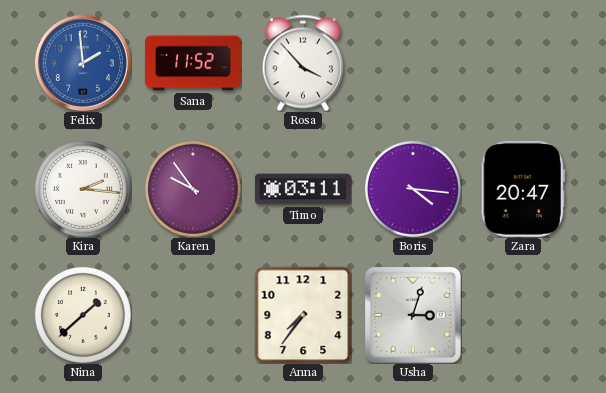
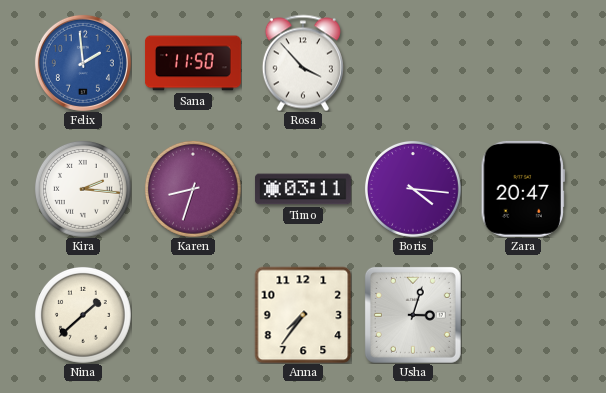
Sana: 11:52 -> 11:50 (193, 63)
Karen: 9:54 -> 8:33 (193, 189)
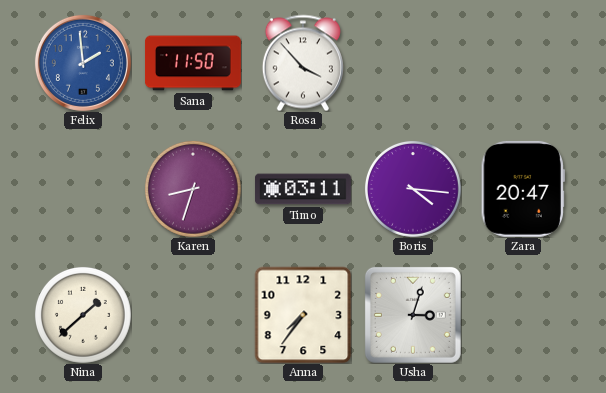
Kira: 2:16 -> none (83, 189)
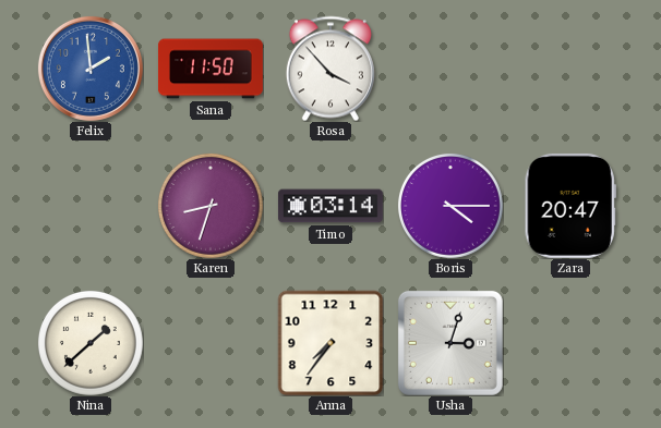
Timo: 03:11 -> 03:14 (330, 206)
Boris: 4:16 -> 4:15 (450, 206)
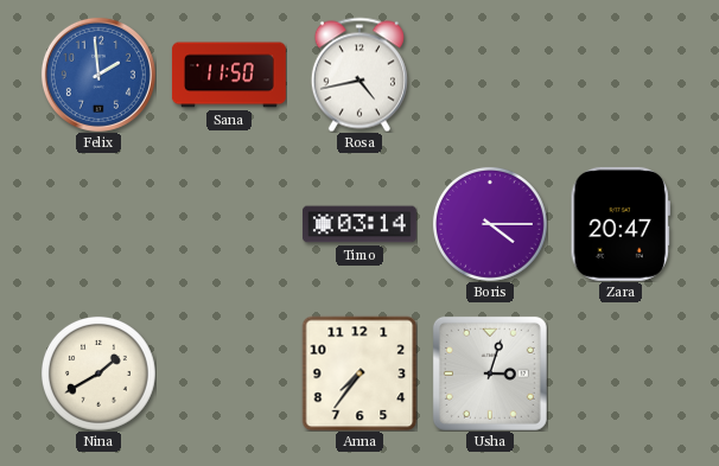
Rosa: 3:53 -> 4:43 (359, 75)
Karen: 8:33 -> none (211, 206)
Nina: 1:38 -> 1:40 (98, 374)
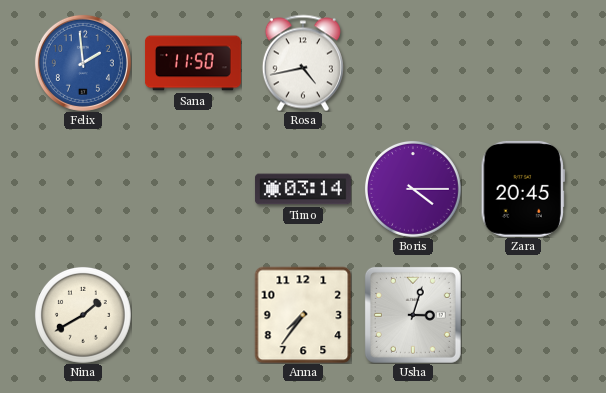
Zara: 20:47 -> 20:45 (523, 189)
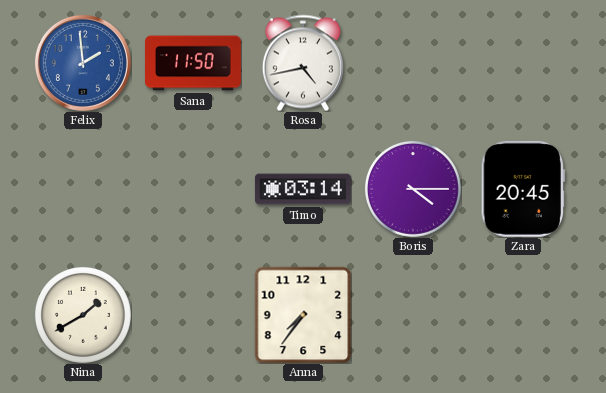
Usha: 3:03 -> none (413, 315)
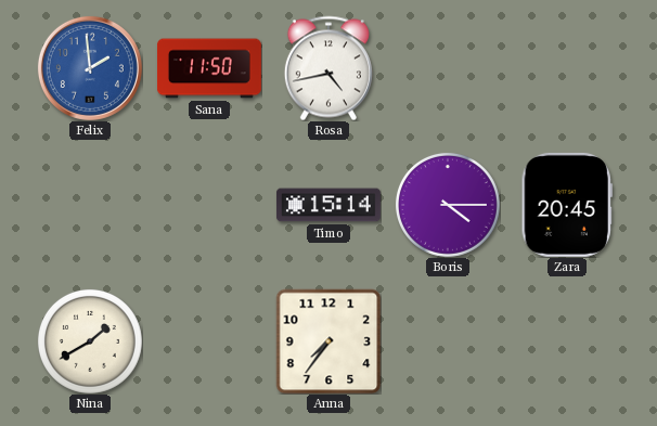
Timo: 03:14 -> 15:14 (328, 205)
